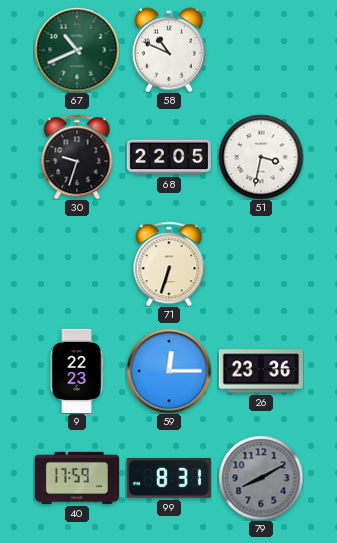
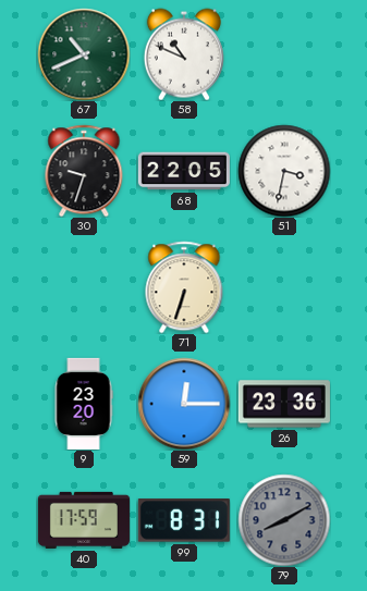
9: 22:23 -> 23:20 (84, 404)
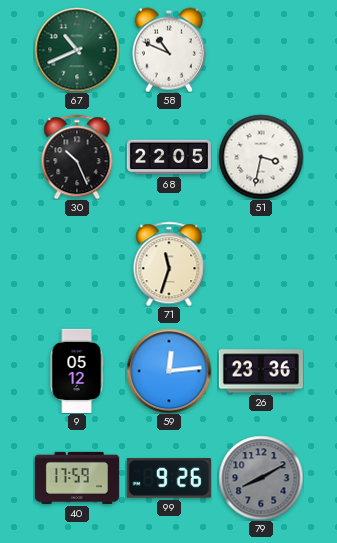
30: 9:33 -> 10:26 (77, 157)
71: 6:33 -> 11:33 (169, 264)
9: 23:20 -> 05:12 (77, 371)
59: 12:15 -> 12:14 (169, 371)
99: 8:31 -> 9:26 (169, 478)
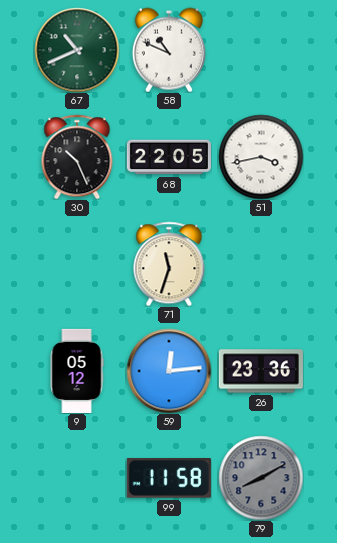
51: 3:32 -> 3:43 (261, 157)
40: 17:59 -> none (77, 478)
99: 9:26 -> 11:58 (169, 478)
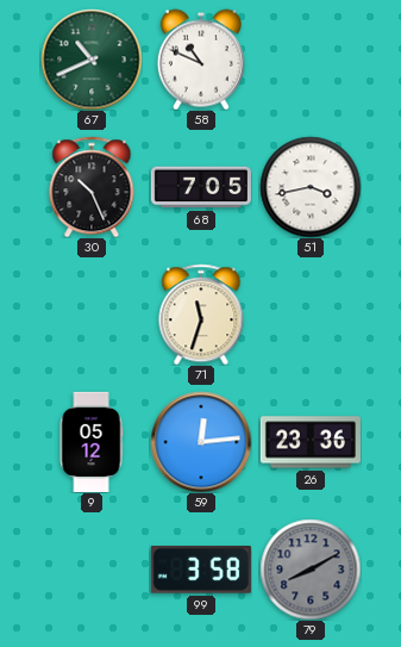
68: 22:05 -> 7:05 (201, 187)
99: 11:58 -> 3:58 (201, 570)
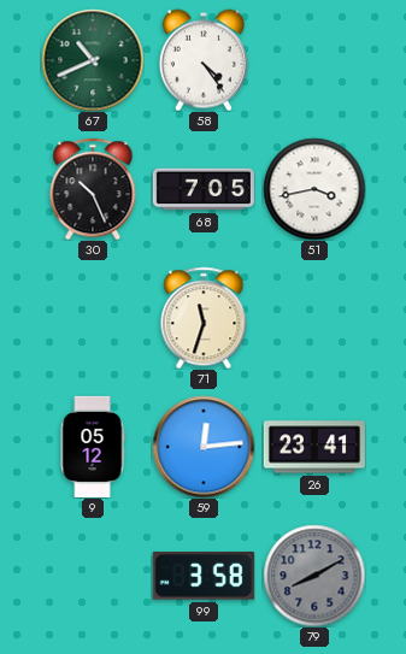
58: 10:49 -> 4:24 (204, 60)
26: 23:36 -> 23:41 (314, 447)
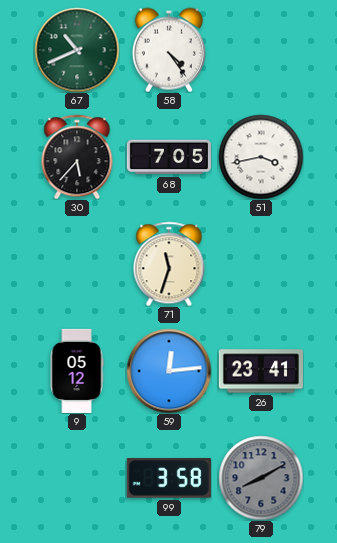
30: 10:26 -> 5:37 (77, 157)
